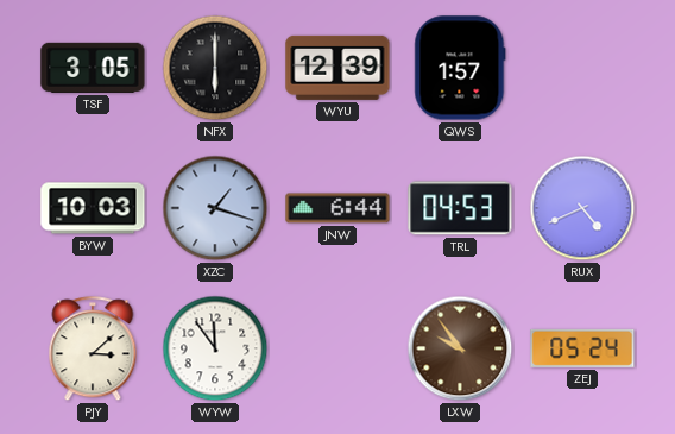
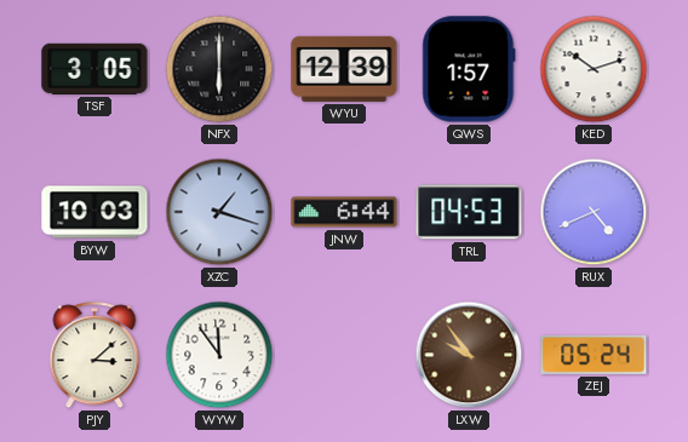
KED: none -> 10:12 (594, 69)
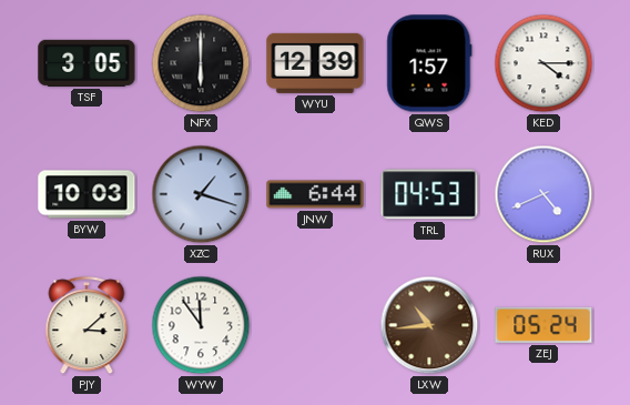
KED: 10:12 -> 4:15 (543, 63)
LXW: 9:54 -> 10:44 (429, 325)
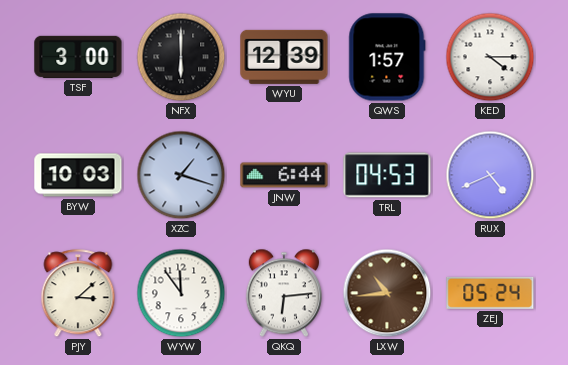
TSF: 3:05 -> 3:00 (78, 57)
QKQ: none -> 6:14 (284, 293)
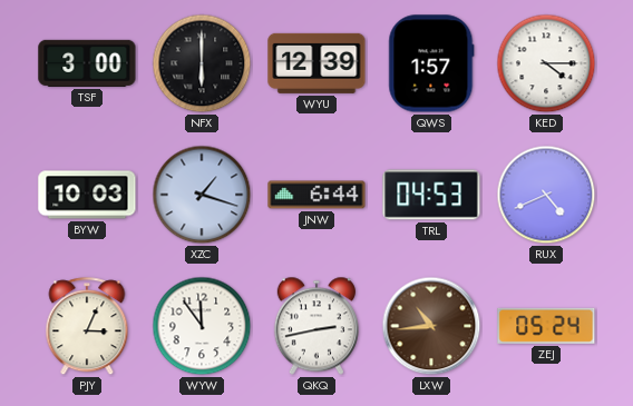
PJY: 3:08 -> 3:04 (87, 327)
QKQ: 6:14 -> 2:43 (316, 326)
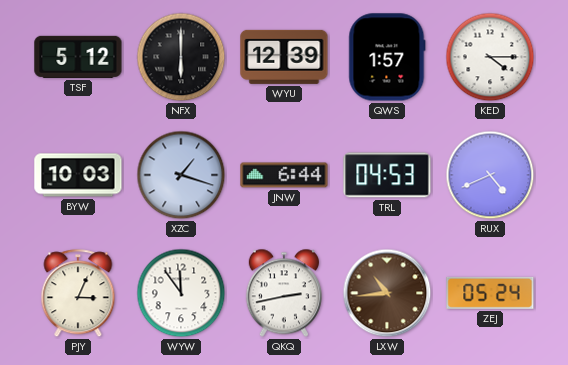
TSF: 3:00 -> 5:12 (78, 57)
